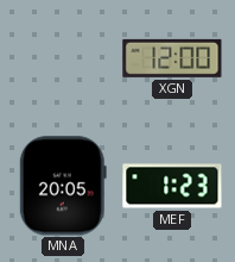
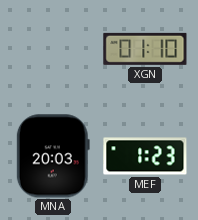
XGN: 12:00 -> 01:10 (145, 49)
MNA: 20:05 -> 20:03 (53, 156)
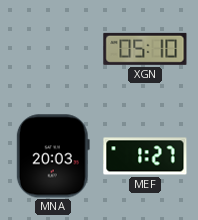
XGN: 01:10 -> 05:10 (145, 49)
MEF: 1:23 -> 1:27 (145, 156)
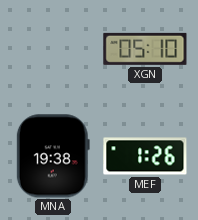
MNA: 20:03 -> 19:38 (53, 156)
MEF: 1:27 -> 1:26 (145, 156)
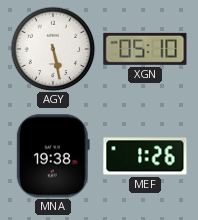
AGY: none -> 5:28 (53, 49)
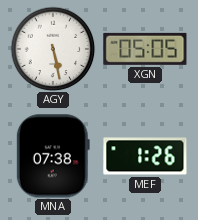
XGN: 05:10 -> 05:05 (145, 49)
MNA: 19:38 -> 07:38 (53, 156)
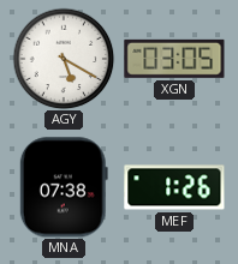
AGY: 5:28 -> 5:20 (64, 59)
XGN: 05:05 -> 03:05 (174, 59)
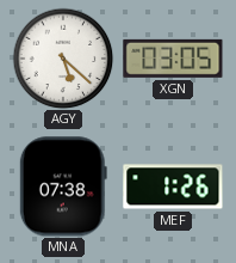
AGY: 5:20 -> 5:22 (63, 59)
